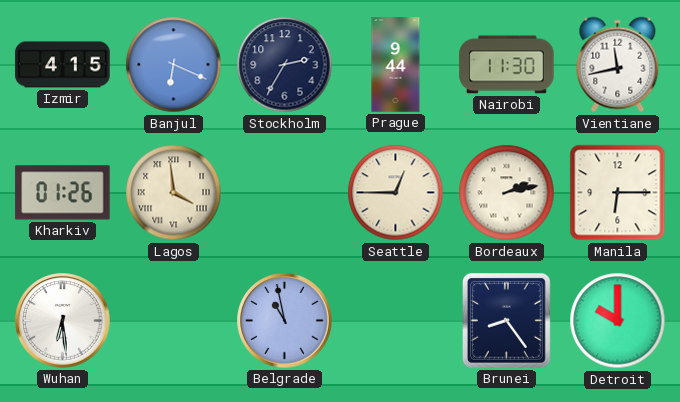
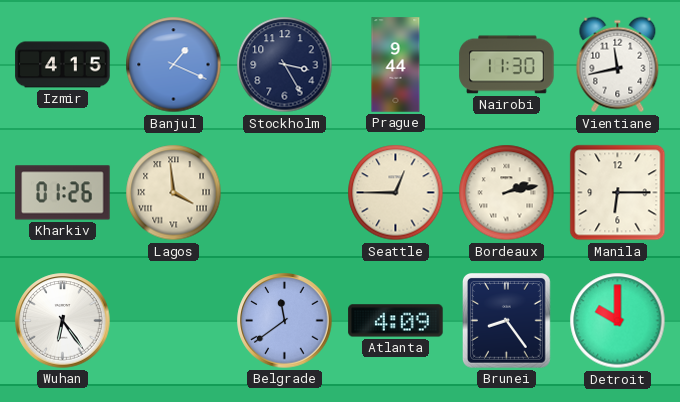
Banjul: 6:19 -> 1:19 (174, 65)
Stockholm: 2:35 -> 3:25 (285, 65)
Wuhan: 6:29 -> 6:24 (63, 321)
Belgrade: 10:58 -> 11:39 (285, 321)
Atlanta: none -> 4:09 (396, 321)
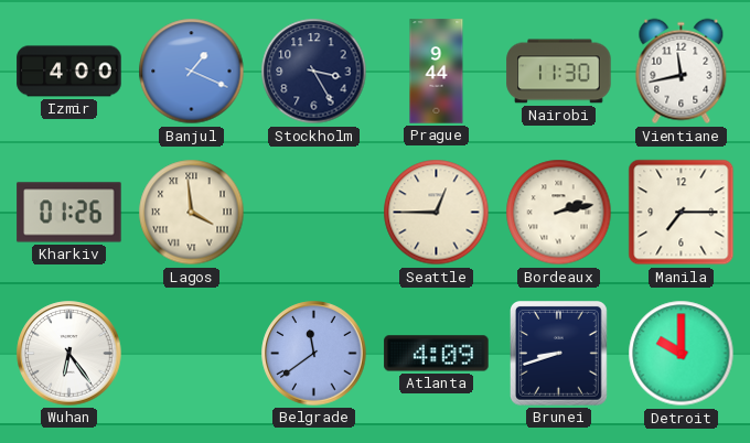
Izmir: 4:15 -> 4:00 (69, 72)
Manila: 6:15 -> 7:15 (682, 213)
Brunei: 8:24 -> 8:42 (559, 354)
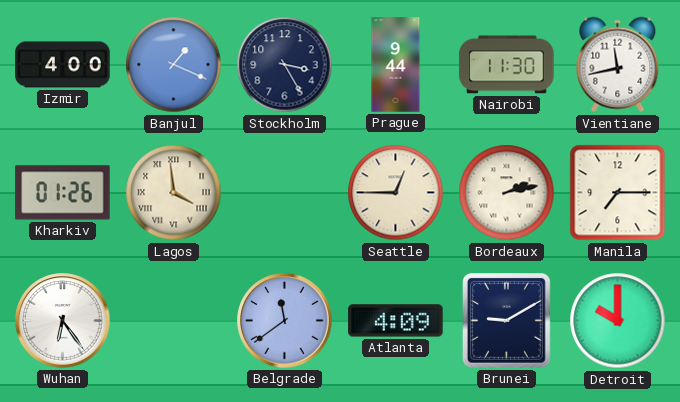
Brunei: 8:42 -> 9:10 (507, 321)
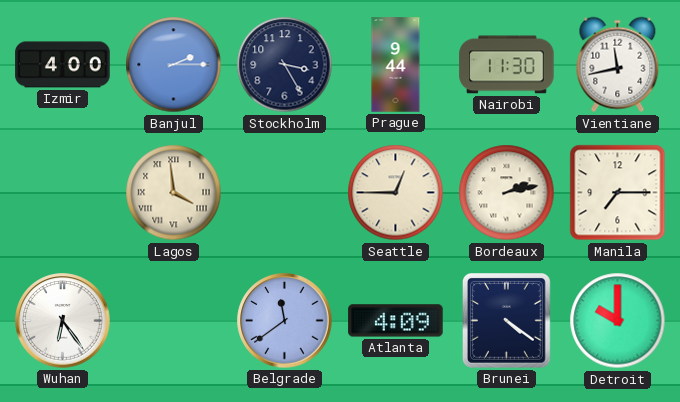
Banjul: 1:19 -> 2:15 (174, 65)
Kharkiv: 01:26 -> none (63, 193)
Brunei: 9:10 -> 4:21 (507, 321)
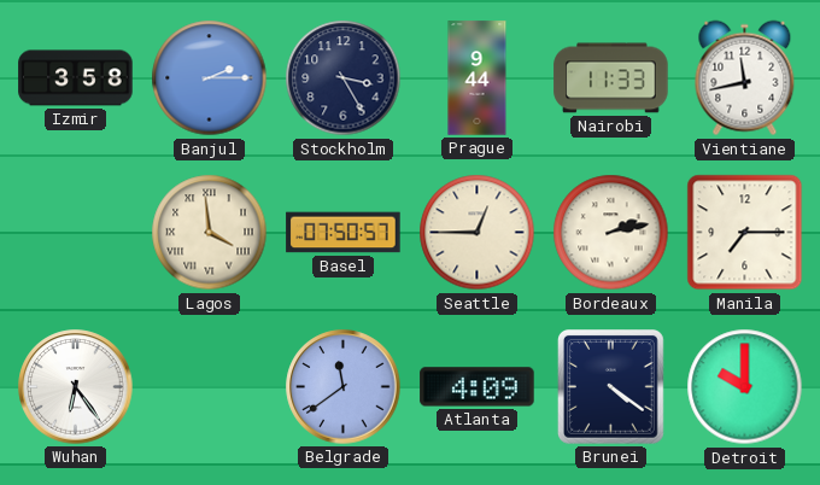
Izmir: 4:00 -> 3:58 (76, 78)
Nairobi: 11:30 -> 11:33 (611, 78)
Basel: none -> 07:50 (344, 233)
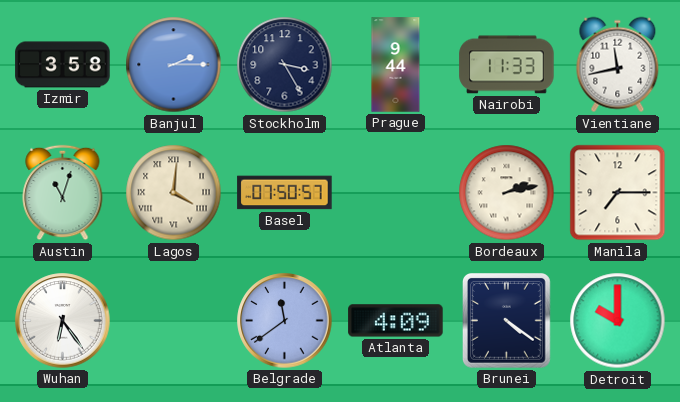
Austin: none -> 11:03 (63, 193)
Lagos: 3:59 -> 4:01 (174, 193)
Seattle: 12:45 -> none (478, 233)
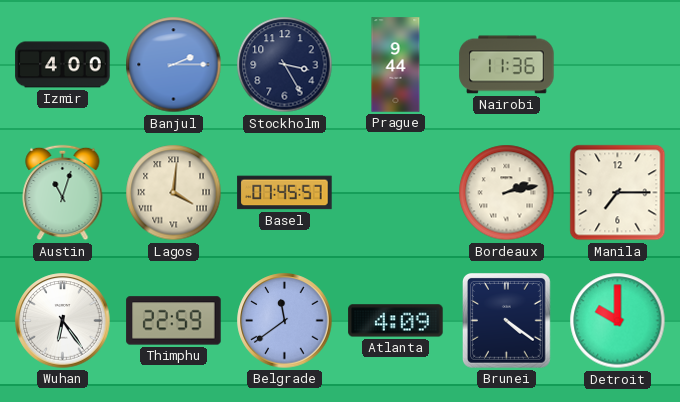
Izmir: 3:58 -> 4:00 (63, 65)
Nairobi: 11:33 -> 11:36 (507, 65)
Vientiane: 11:43 -> none (618, 65)
Basel: 07:50 -> 07:45 (285, 193)
Thimphu: none -> 22:59 (174, 321)
